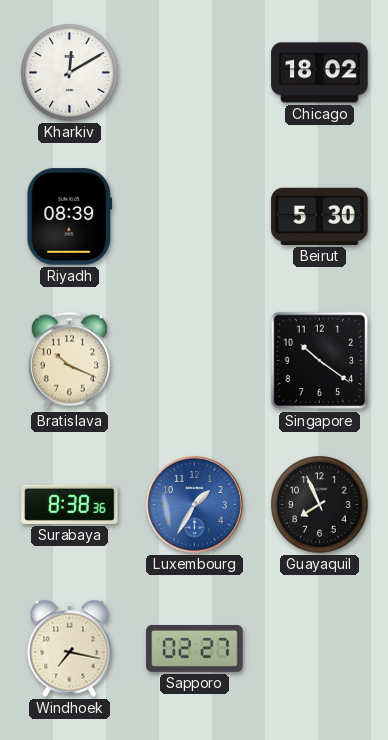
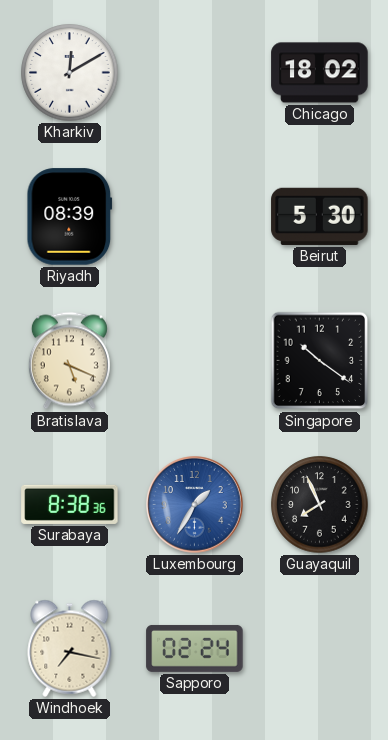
Bratislava: 10:19 -> 5:19 (69, 361)
Sapporo: 02:27 -> 02:24 (195, 648)
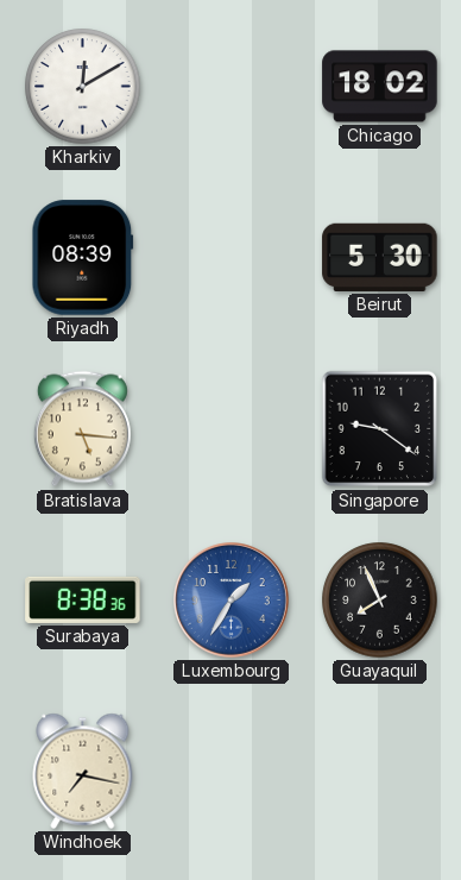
Bratislava: 5:19 -> 5:16 (82, 429)
Singapore: 10:21 -> 9:21 (380, 429)
Sapporo: 02:24 -> none (195, 648)
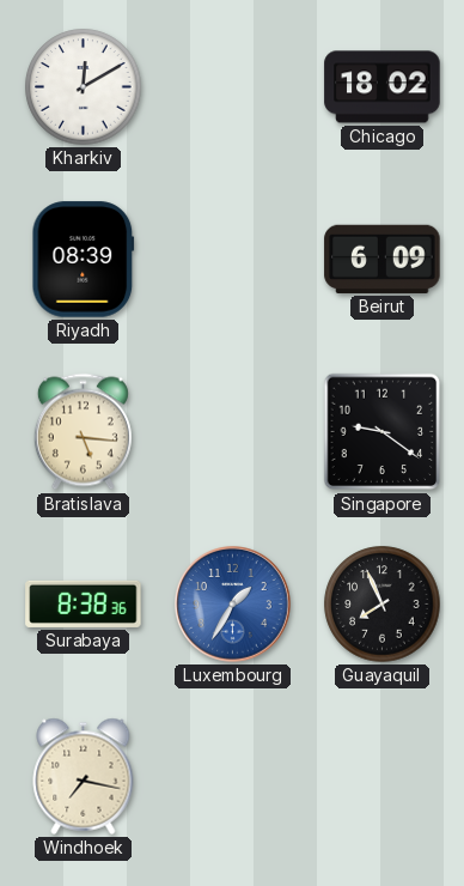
Beirut: 5:30 -> 6:09 (383, 259)
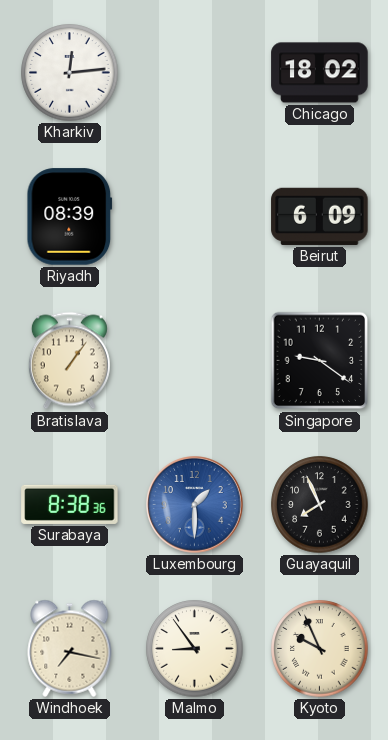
Kharkiv: 12:10 -> 12:14 (70, 73)
Bratislava: 5:16 -> 1:06 (69, 361)
Luxembourg: 1:35 -> 1:30 (195, 505)
Malmo: none -> 8:54 (195, 649)
Kyoto: none -> 9:56 (320, 649)
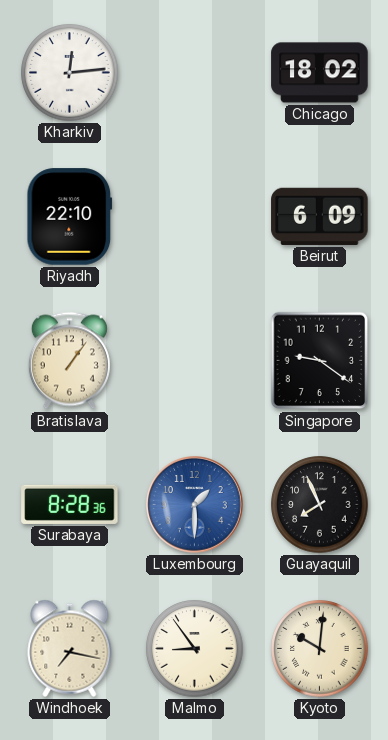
Riyadh: 08:39 -> 22:10 (70, 217)
Surabaya: 8:38 -> 8:28 (70, 504)
Kyoto: 9:56 -> 10:01 (320, 649)
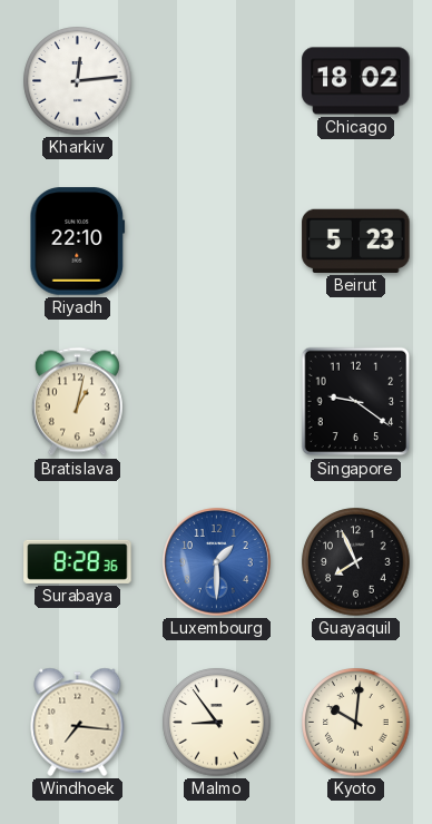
Beirut: 6:09 -> 5:23 (356, 241)
Bratislava: 1:06 -> 1:02 (77, 402)
Windhoek: 7:17 -> 7:16 (78, 722)
